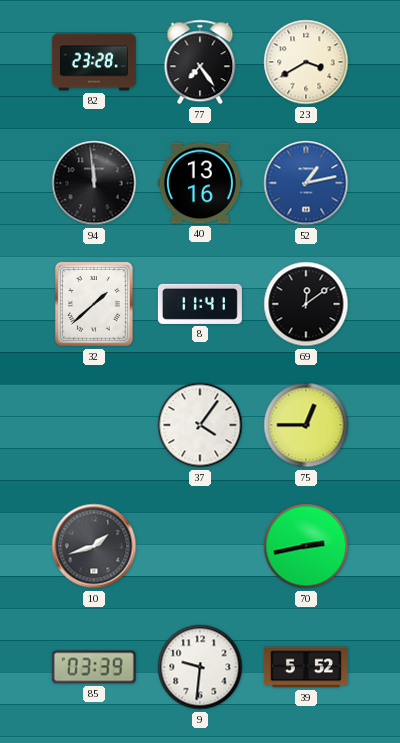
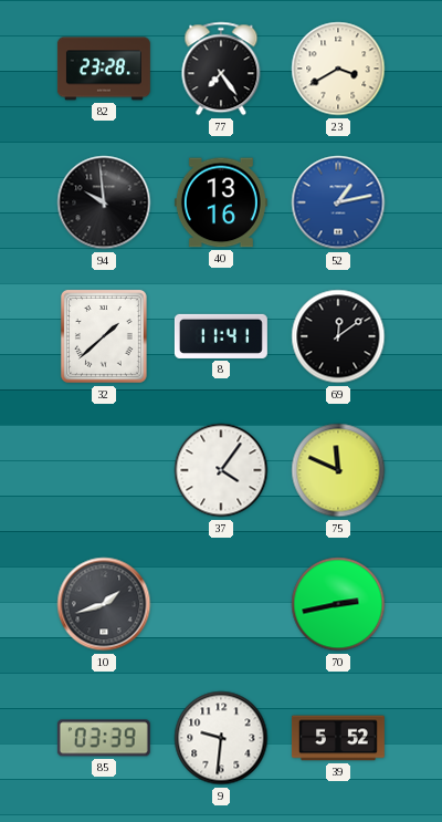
94: 11:59 -> 9:59 (104, 202)
75: 12:45 -> 11:49 (338, 470)
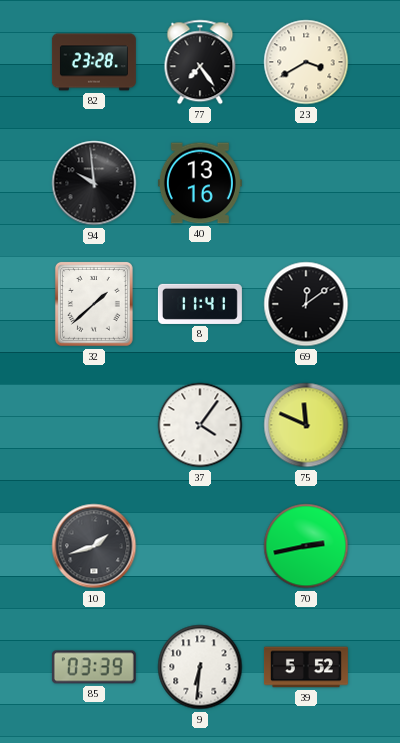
52: 1:13 -> none (338, 202)
9: 9:31 -> 6:31 (200, 667)
